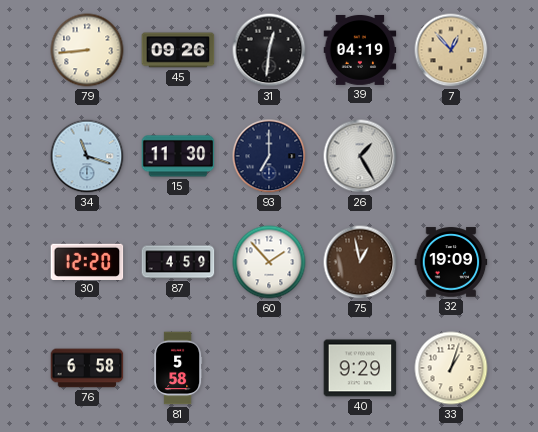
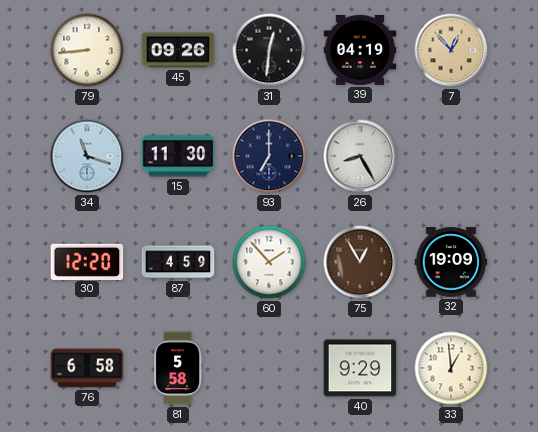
26: 1:25 -> 8:25 (360, 156)
75: 12:58 -> 12:55 (360, 262)
33: 1:03 -> 12:59 (451, 368)
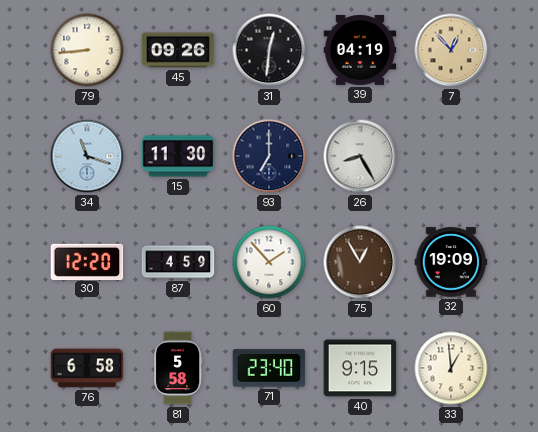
71: none -> 23:40 (269, 368)
40: 9:29 -> 9:15 (360, 368)
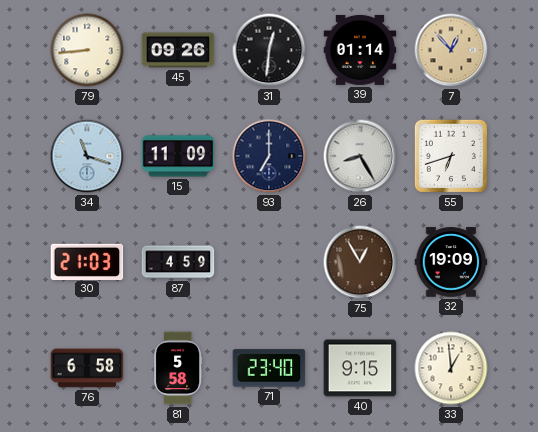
39: 04:19 -> 01:14 (360, 50)
15: 11:30 -> 11:09 (178, 156)
55: none -> 6:42 (451, 156)
30: 12:20 -> 21:03 (87, 261)
60: 1:53 -> none (269, 262)
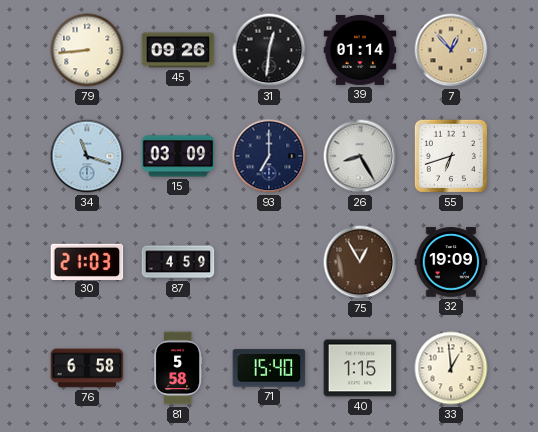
15: 11:09 -> 03:09 (178, 156)
71: 23:40 -> 15:40 (269, 368)
40: 9:15 -> 1:15 (360, 368)
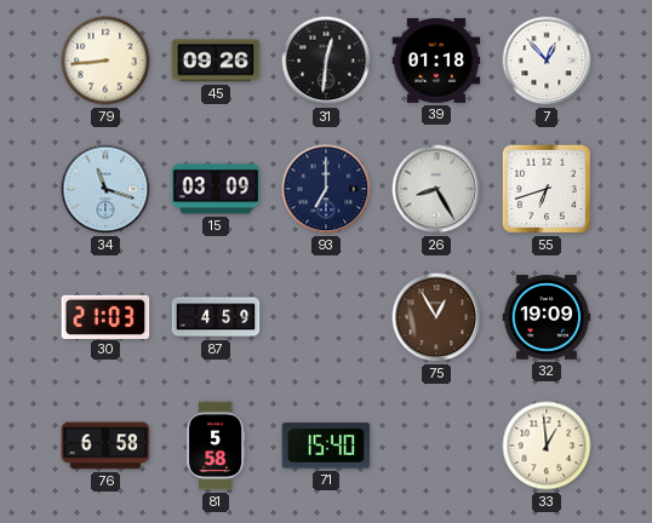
39: 01:14 -> 01:18 (436, 61)
7 dial: champagne -> white (547, 61)
40: 1:15 -> none (360, 368)
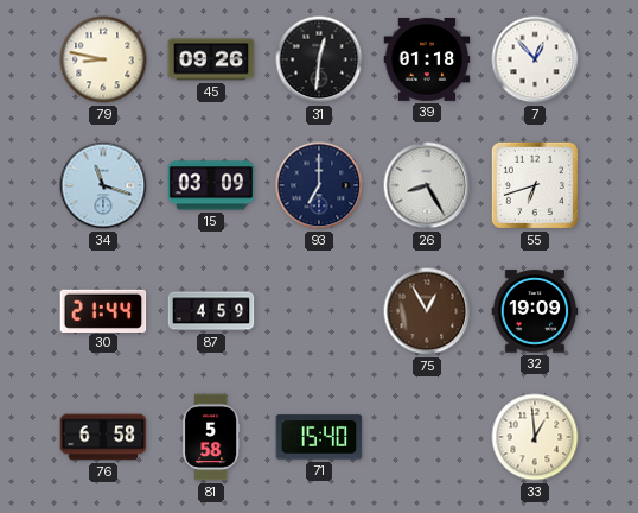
79: 8:44 -> 8:47 (103, 59)
30: 21:03 -> 21:44 (103, 310)
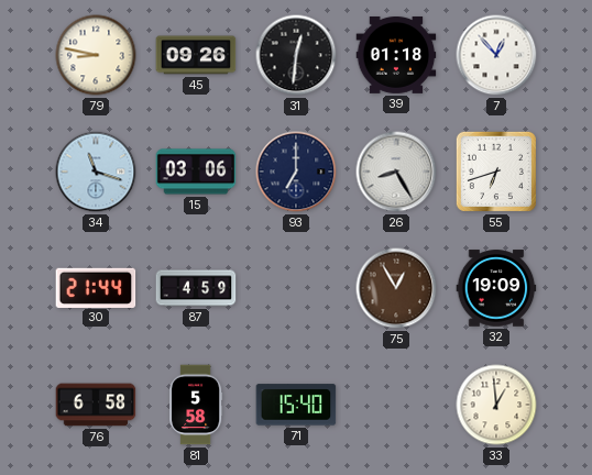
15: 03:09 -> 03:06 (196, 172)
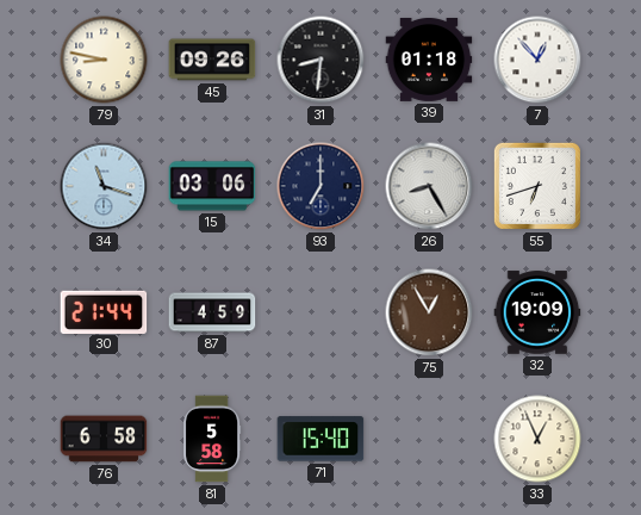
31: 12:31 -> 8:31 (320, 60)
33: 12:59 -> 12:56 (537, 439)
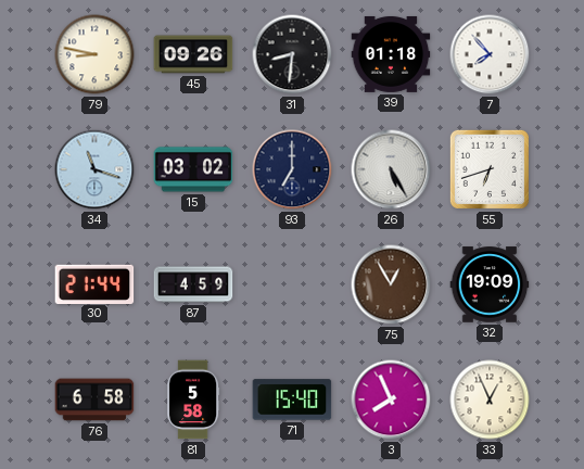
7: 12:53 -> 7:53 (490, 54)
15: 03:06 -> 03:02 (193, 169)
26: 8:25 -> 5:25 (391, 169)
3: none -> 7:56 (391, 400)
